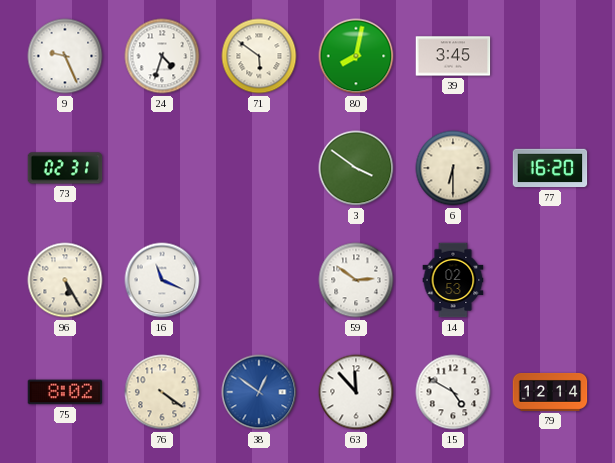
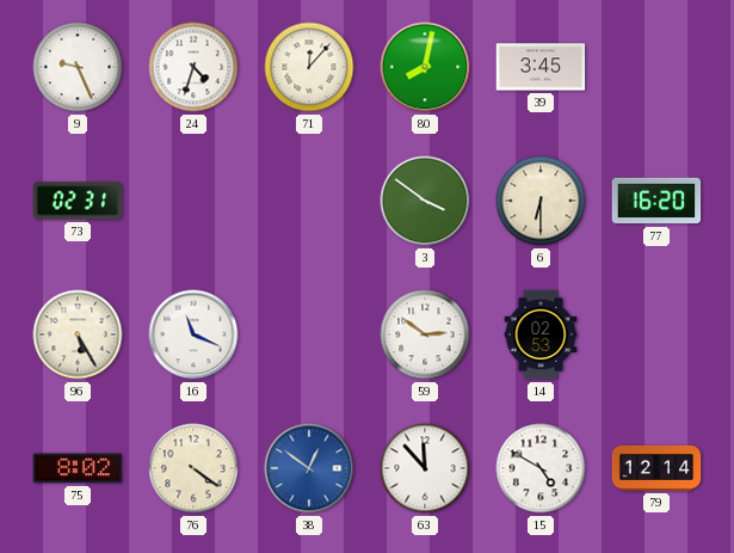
71: 5:51 -> 12:07 (309, 67)
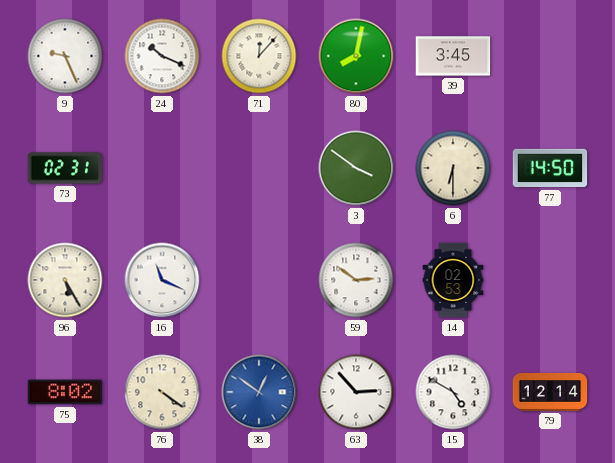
24: 4:33 -> 10:19 (162, 56)
77: 16:20 -> 14:50 (550, 168)
63: 11:53 -> 2:53 (356, 392)
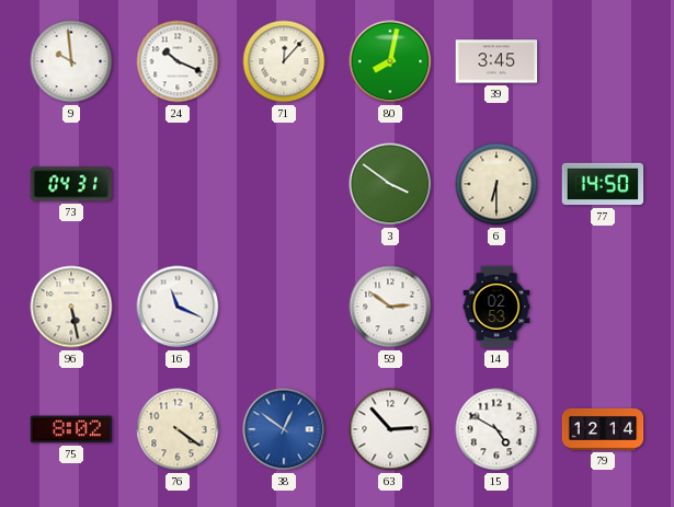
9: 9:26 -> 9:59 (71, 61)
73: 02:31 -> 04:31 (71, 184)
96: 5:25 -> 5:28 (71, 307)
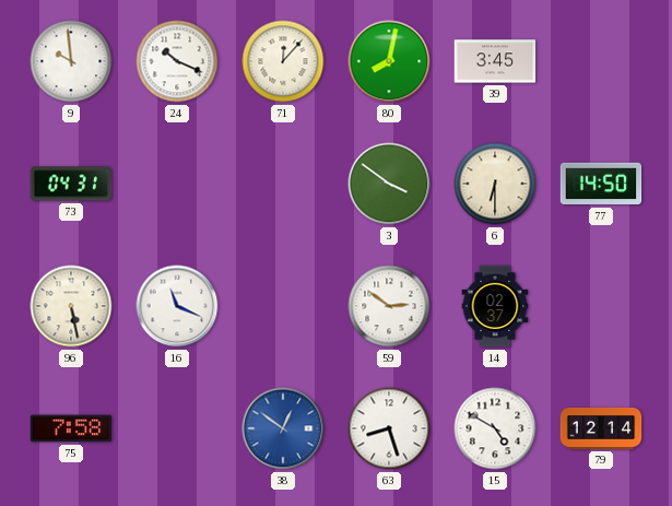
14: 02:53 -> 02:37 (495, 306)
75: 8:02 -> 7:58 (71, 428)
76: 4:21 -> none (178, 429)
63: 2:53 -> 8:27 (389, 428)
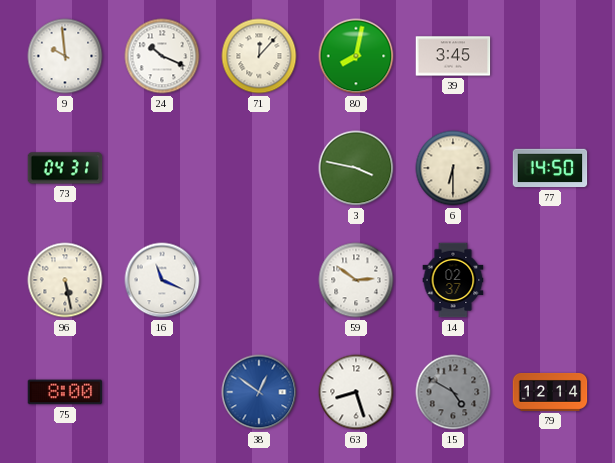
3: 3:51 -> 3:47 (356, 168)
75: 7:58 -> 8:00 (65, 392)
15 dial: white -> grey (453, 392)
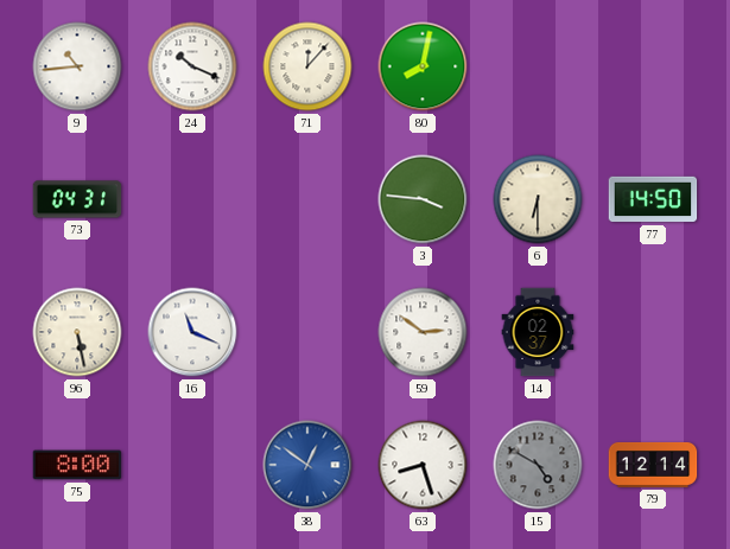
9: 9:59 -> 10:44 (77, 66)
39: 3:45 -> none (453, 56)
3: 3:47 -> 3:46 (423, 199)
